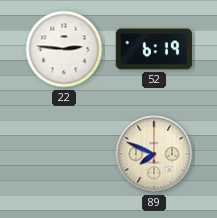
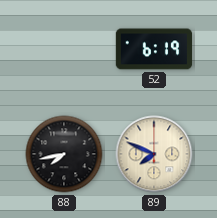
22: 2:46 -> none (64, 49)
88: none -> 7:43 (64, 154)
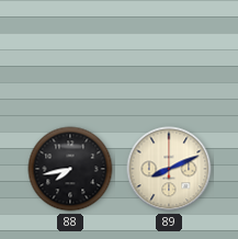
52: 6:19 -> none (154, 49)
89: 7:49 -> 8:11 (169, 169)
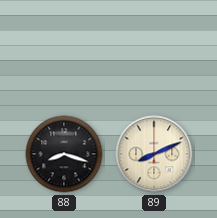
88: 7:43 -> 8:18 (64, 154)
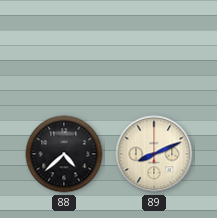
88: 8:18 -> 4:38 (64, 154)
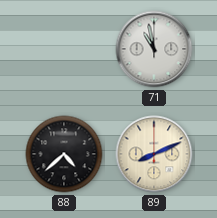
71: none -> 10:58 (154, 49)
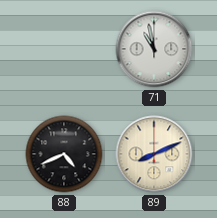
88: 4:38 -> 4:41 (64, 154)
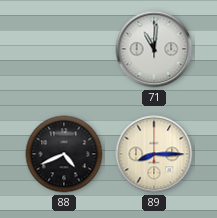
71: 10:58 -> 11:01 (154, 49)
89: 8:11 -> 8:15 (154, 154)
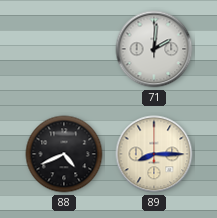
71: 11:01 -> 2:01 (154, 49)
